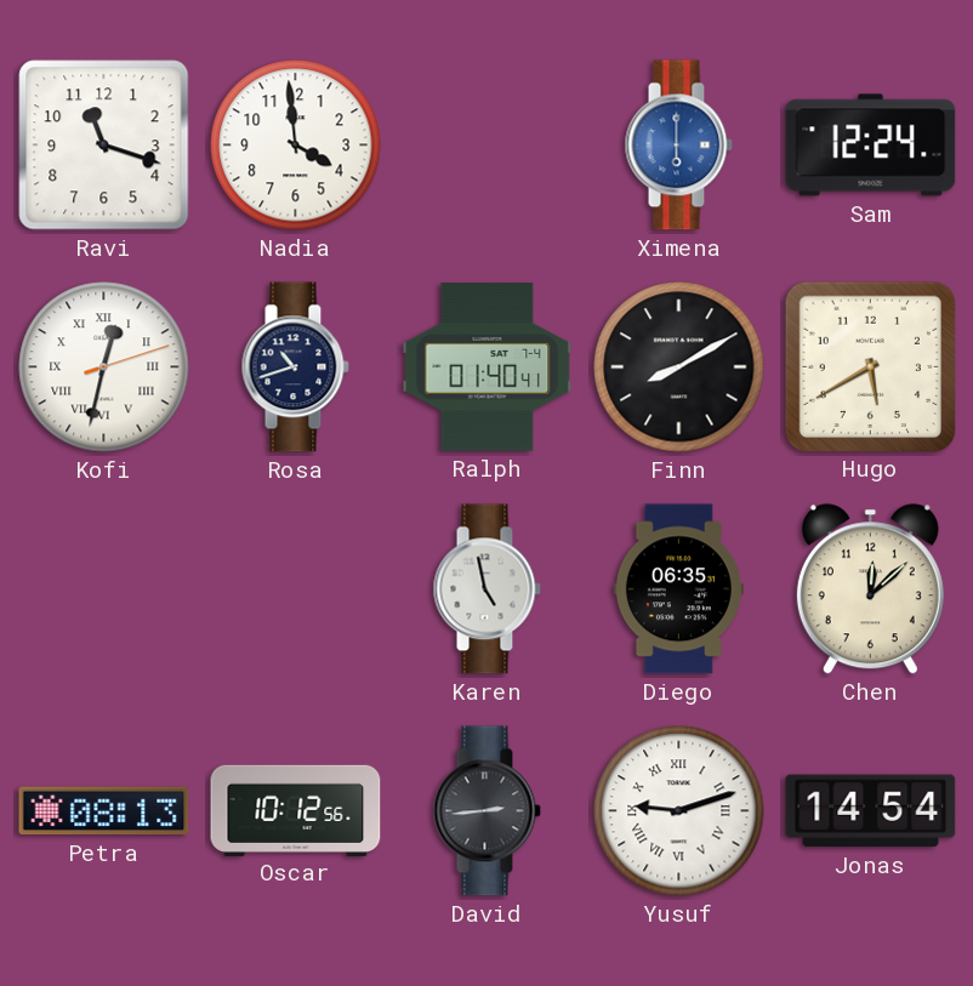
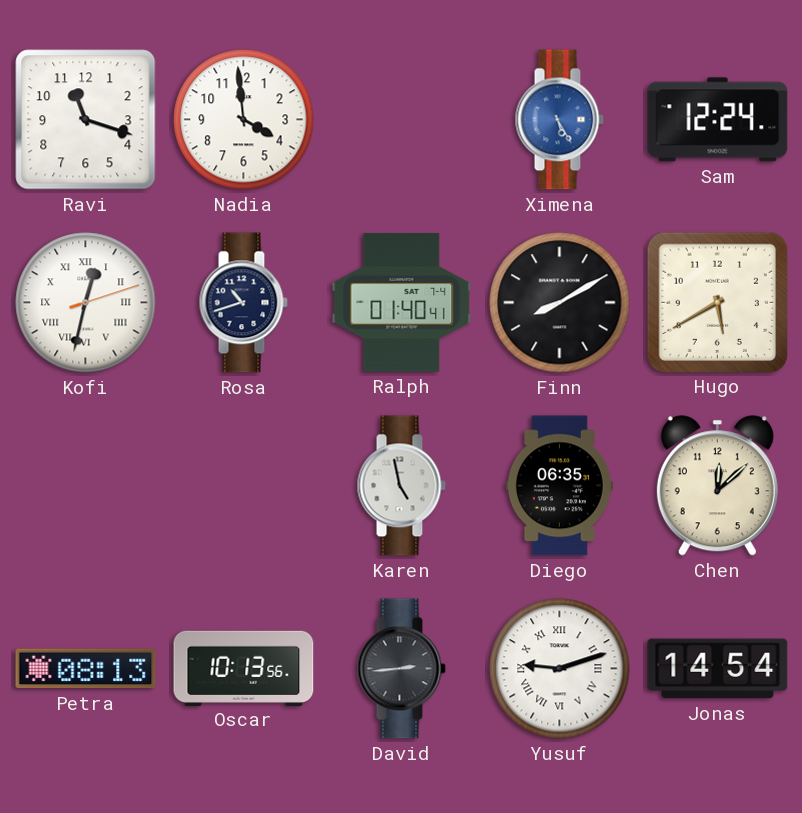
Ximena: 6:00 -> 5:25 (559, 120)
Oscar: 10:12 -> 10:13 (244, 668)
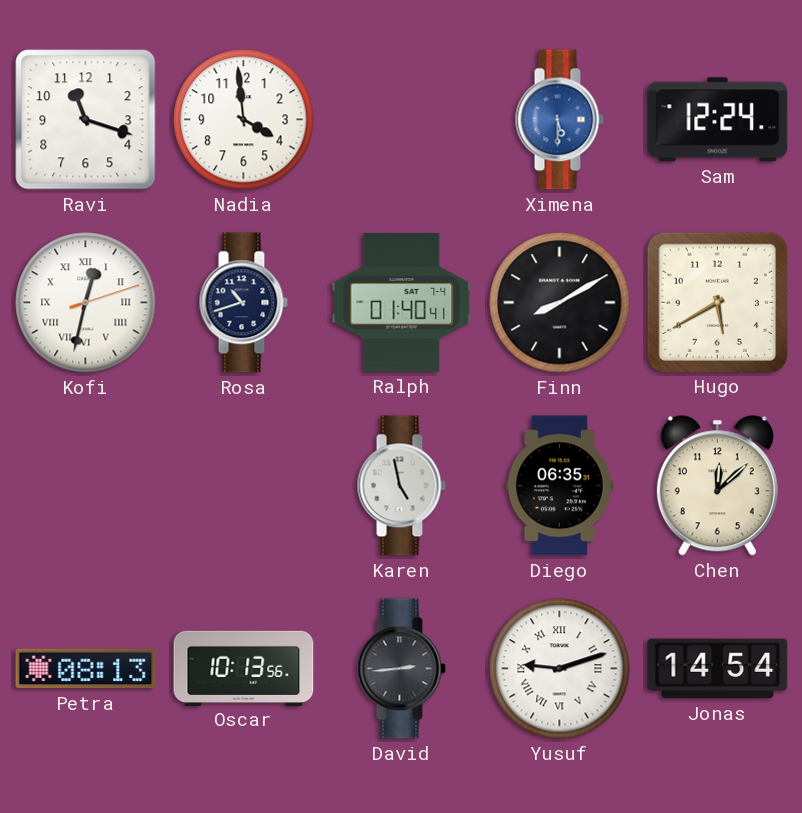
Ximena: 5:25 -> 5:30 (559, 120)
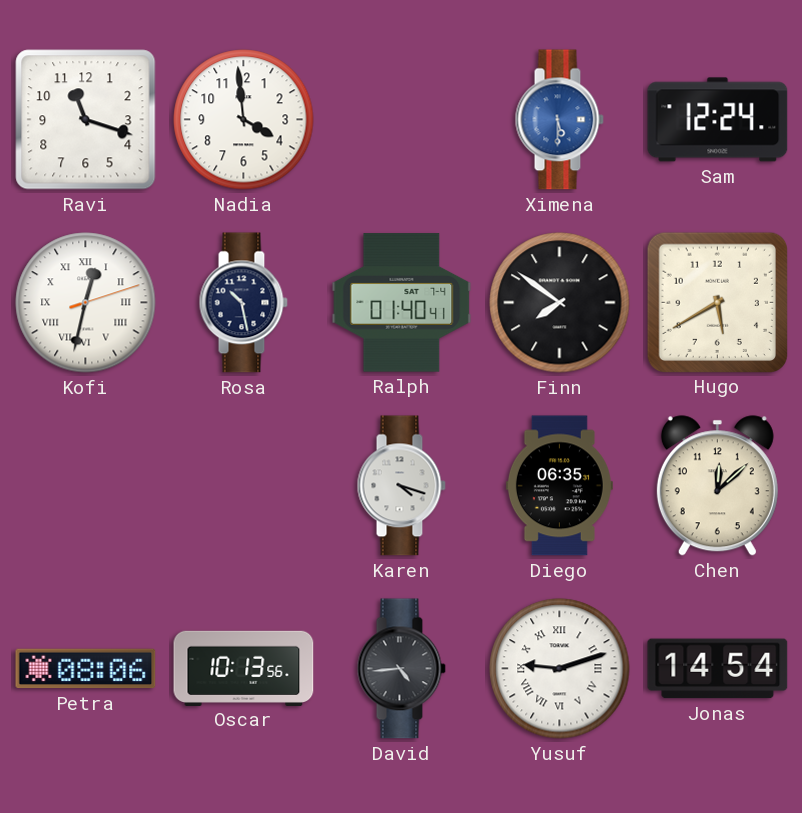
Rosa: 10:42 -> 10:28 (243, 303)
Finn: 8:10 -> 7:51 (560, 303)
Karen: 4:58 -> 4:18 (401, 486)
Petra: 08:13 -> 08:06 (86, 669)
David: 2:44 -> 4:44 (401, 669)
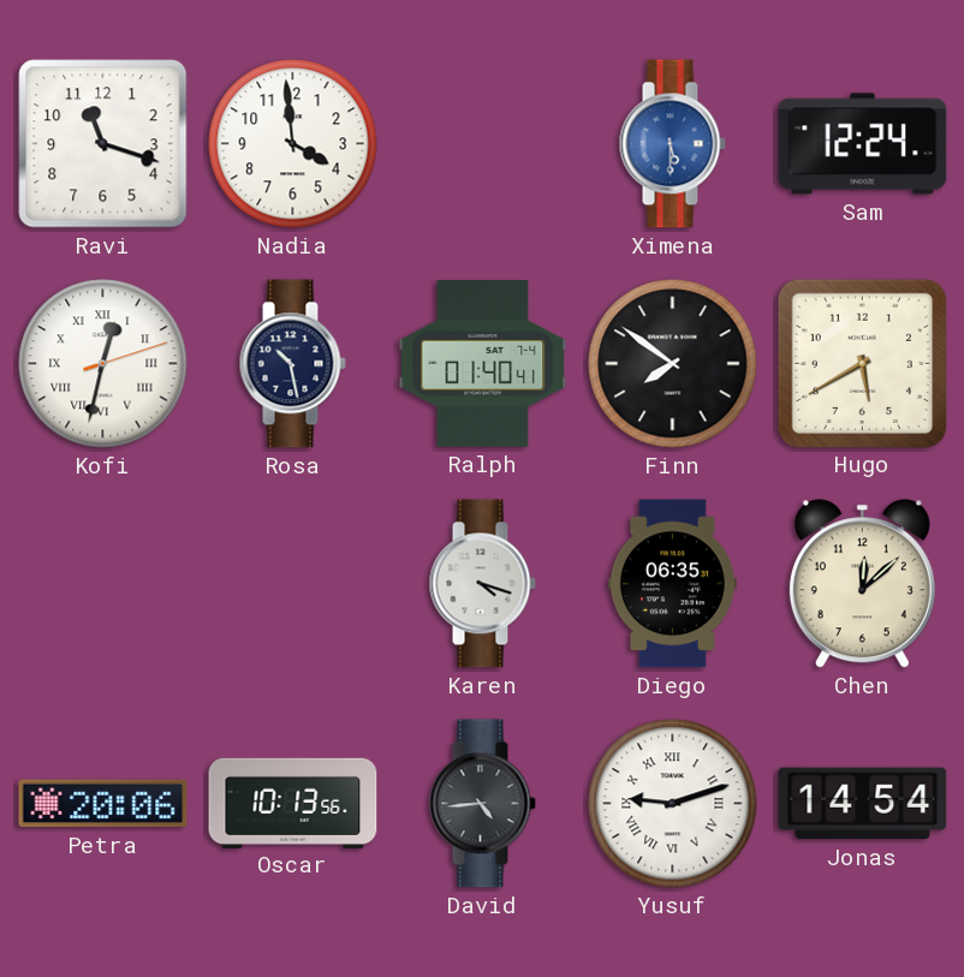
Petra: 08:06 -> 20:06 (103, 804)
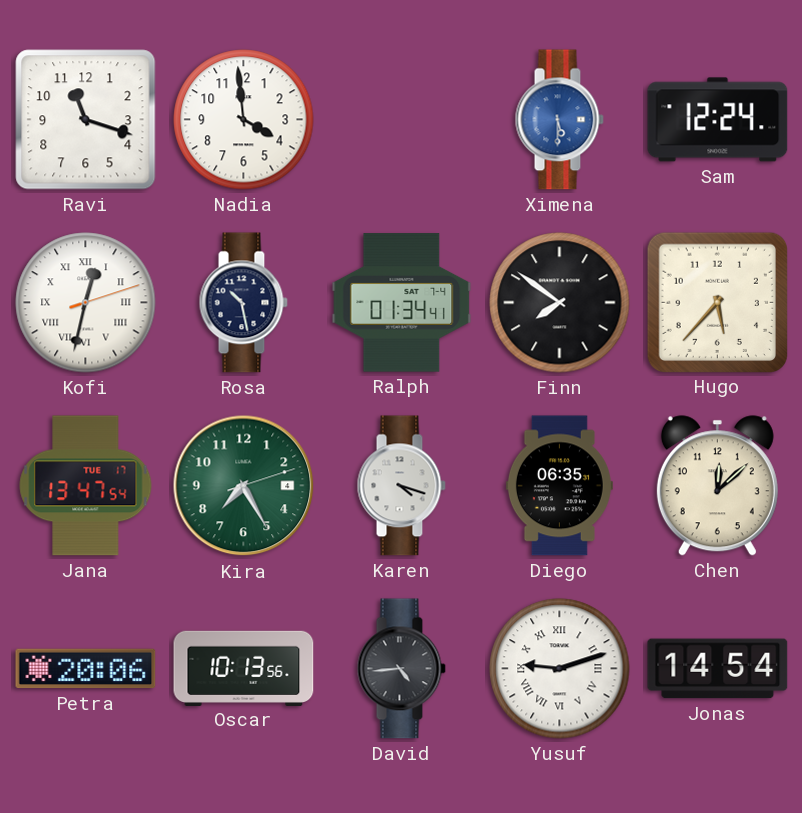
Ralph: 01:40 -> 01:34 (402, 303)
Hugo: 5:40 -> 5:37 (717, 302)
Jana: none -> 13:47 (86, 486)
Kira: none -> 7:25 (244, 486)
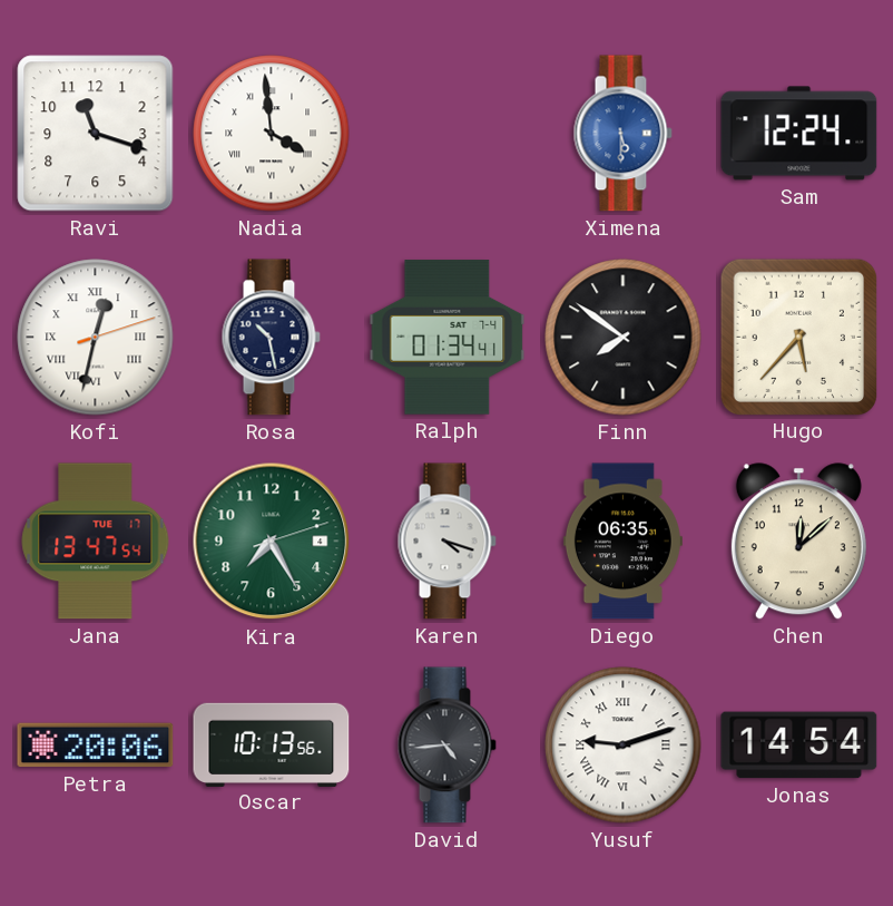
Nadia numerals: Arabic -> Roman (272, 134)
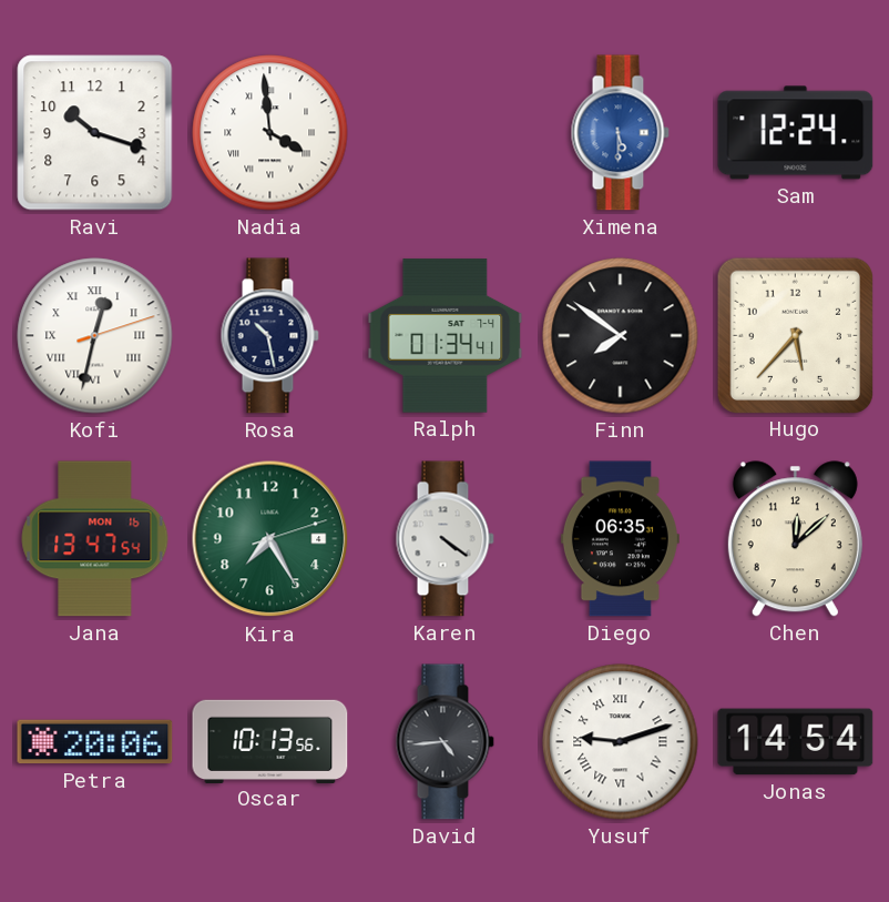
Ravi: 11:18 -> 10:18 (95, 133)
Jana date: TUE 17 -> MON 16 (95, 539)
Karen: 4:18 -> 4:21 (445, 539)
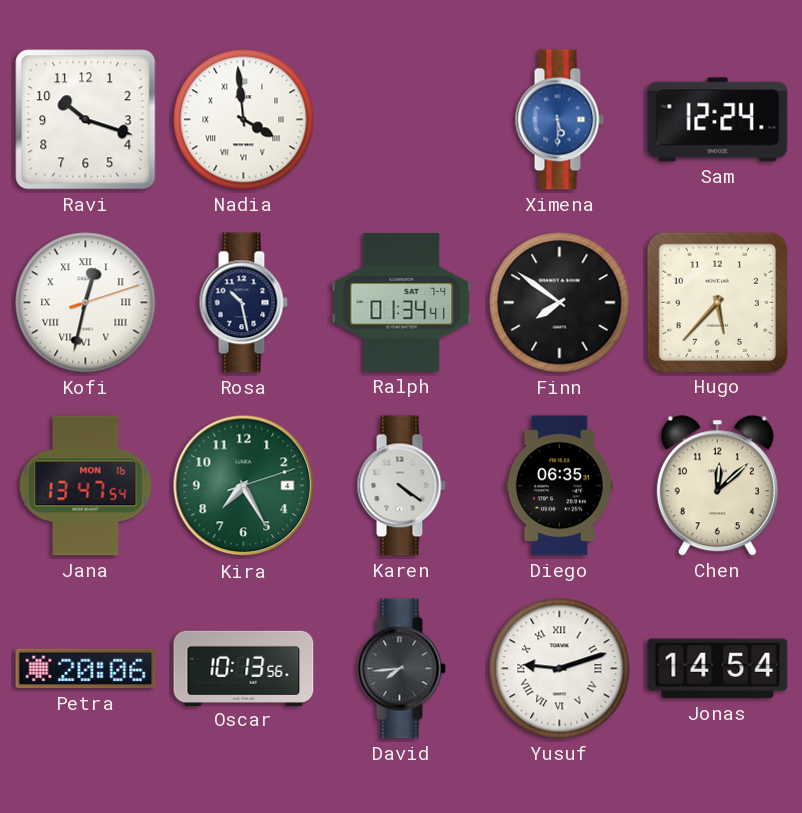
David: 4:44 -> 7:44 (401, 669)
